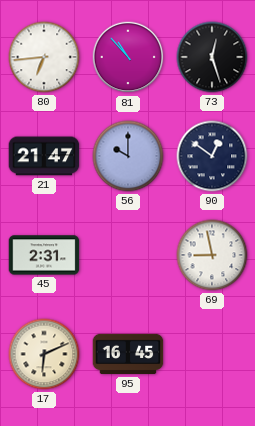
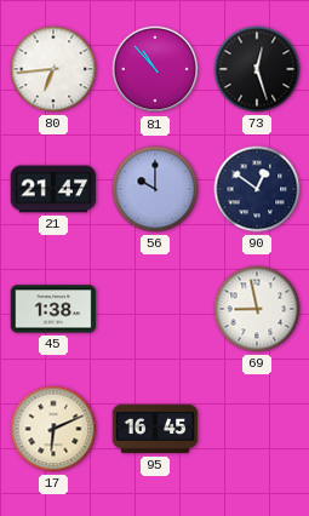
45: 2:31 -> 1:38 (53, 309)
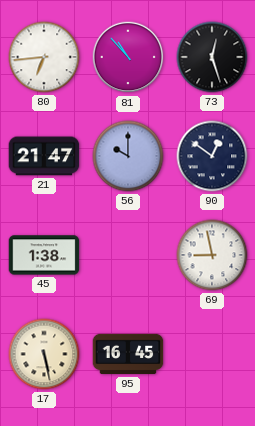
17: 6:11 -> 5:28 (44, 354)
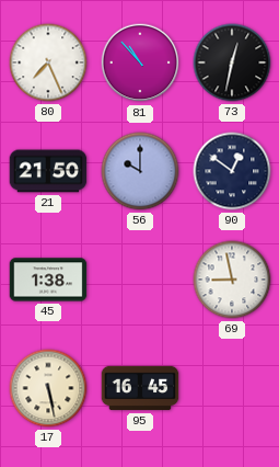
80: 6:44 -> 7:26 (48, 62)
73: 12:27 -> 12:32 (232, 62)
21: 21:47 -> 21:50 (48, 171)
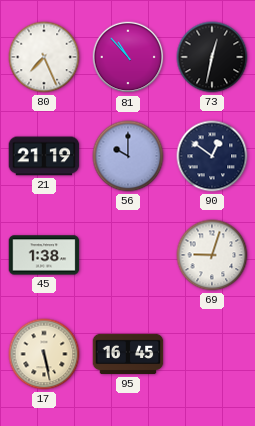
21: 21:50 -> 21:19 (44, 156)
69: 8:58 -> 9:03 (212, 255)
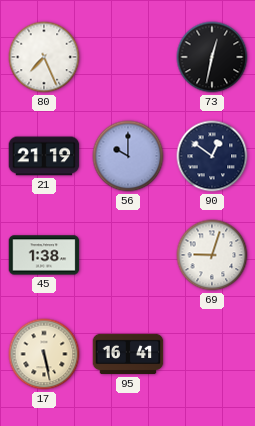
81: 10:53 -> none (128, 57)
95: 16:45 -> 16:41 (128, 354)
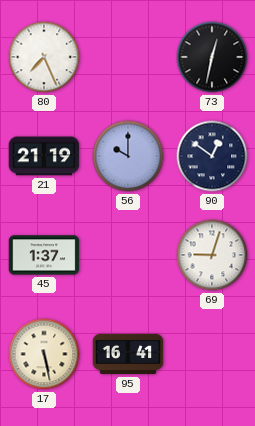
45: 1:38 -> 1:37 (44, 255)
